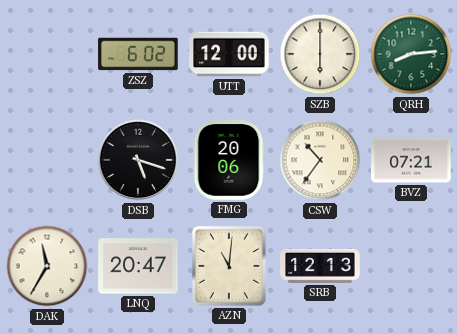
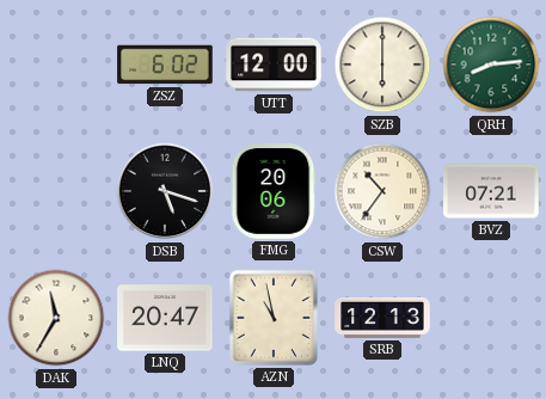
AZN: 11:01 -> 10:58 (274, 318)
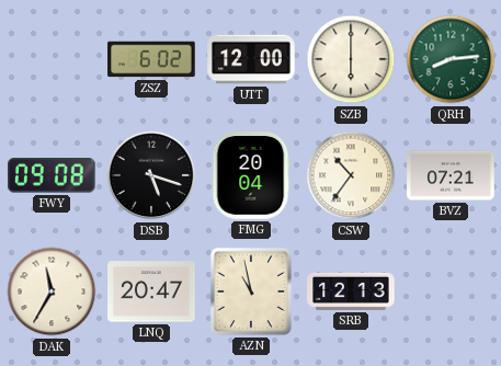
FWY: none -> 09:08 (53, 176)
FMG: 20:06 -> 20:04 (251, 175)
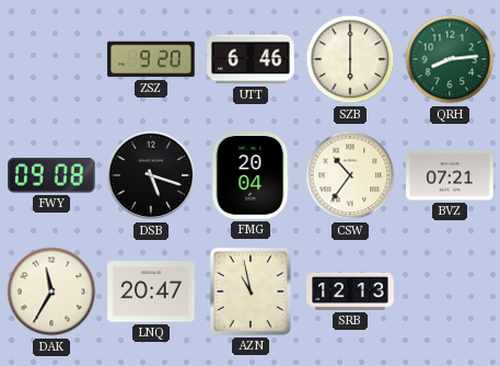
ZSZ: 6:02 -> 9:20 (151, 59)
UTT: 12:00 -> 6:46 (251, 59)
